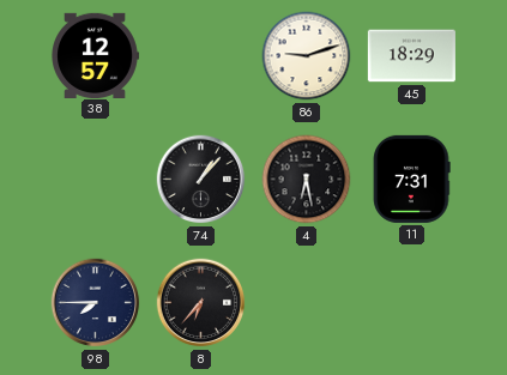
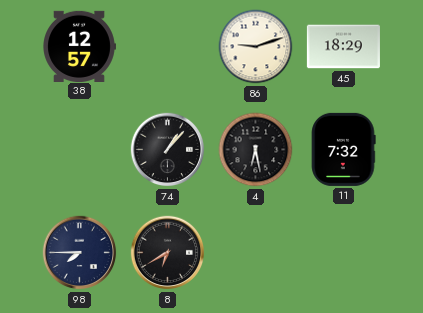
11: 7:31 -> 7:32 (344, 149)
8: 6:37 -> 6:40 (168, 253)
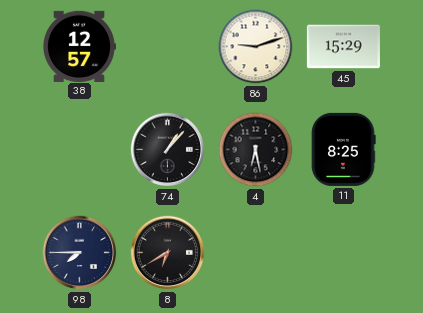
45: 18:29 -> 15:29 (343, 47)
11: 7:32 -> 8:25 (344, 149)
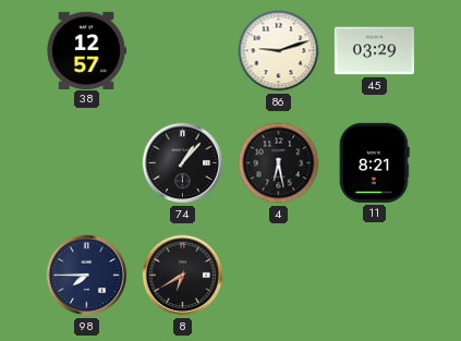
45: 15:29 -> 03:29 (374, 51)
11: 8:25 -> 8:21 (375, 162)
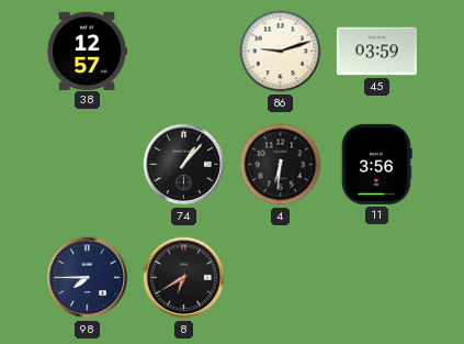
45: 03:29 -> 03:59 (376, 52)
4: 6:28 -> 6:31 (281, 165)
11: 8:21 -> 3:56 (377, 164)
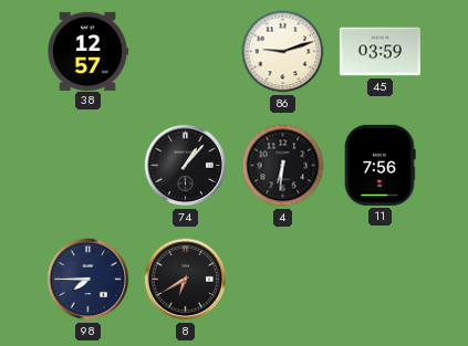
11: 3:56 -> 7:56 (381, 165)
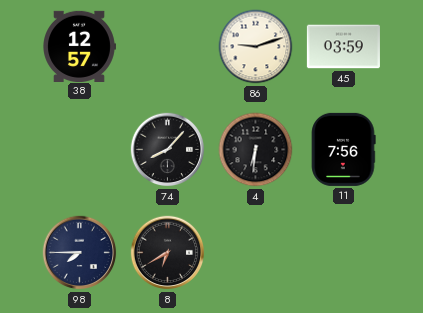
74: 1:07 -> 8:07 (168, 150)
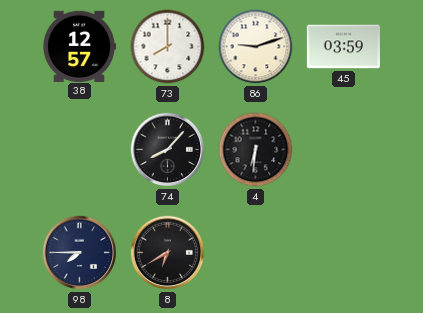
73: none -> 8:00 (168, 47)
11: 7:56 -> none (344, 149)
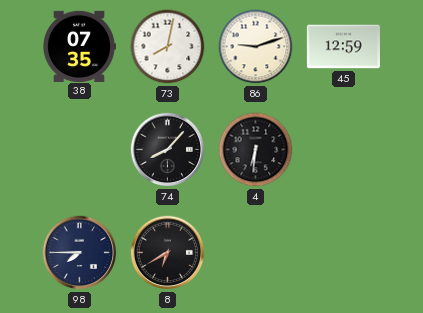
38: 12:57 -> 07:35 (79, 46)
73: 8:00 -> 8:02 (168, 47)
45: 03:59 -> 12:59 (343, 47)
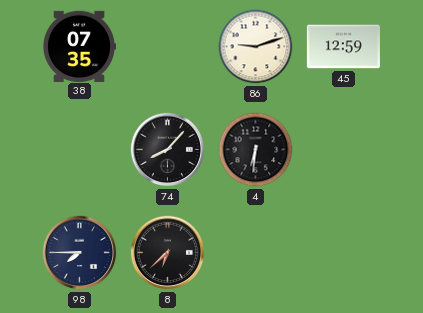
73: 8:02 -> none (168, 47)
8: 6:40 -> 6:38 (168, 253)
